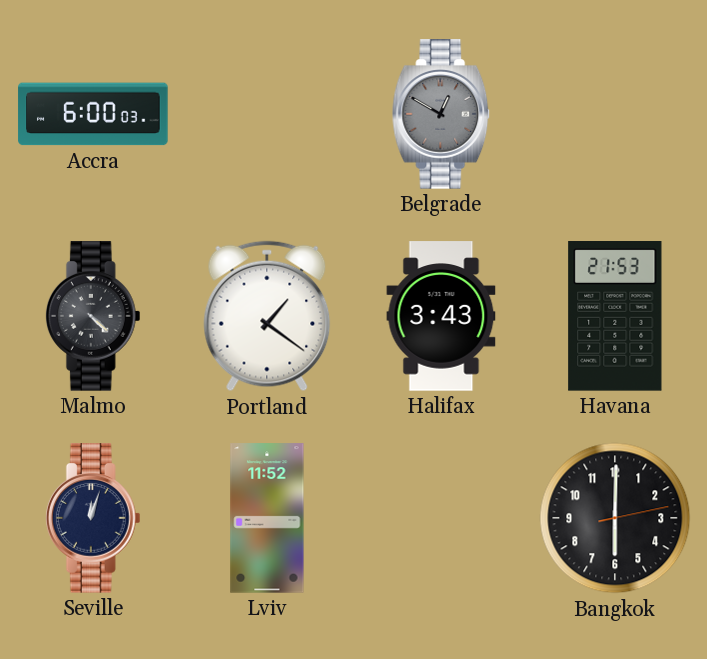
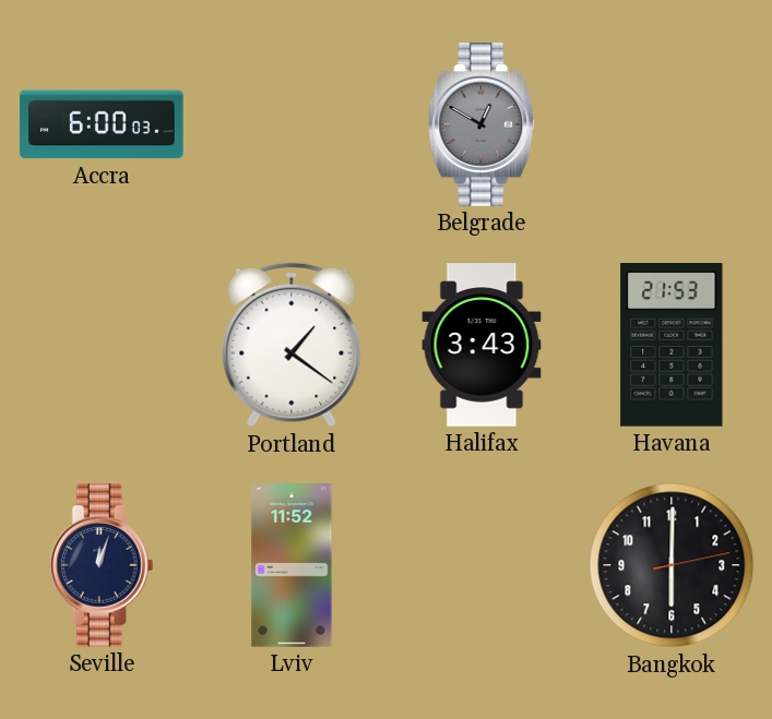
Malmo: 4:22 -> none (93, 316)
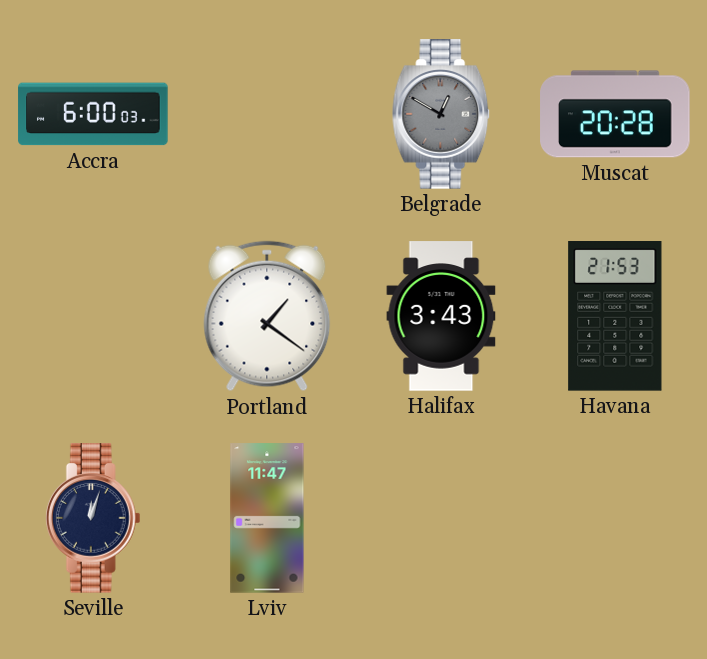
Muscat: none -> 20:28 (615, 114)
Lviv: 11:52 -> 11:47 (267, 518)
Bangkok: 6:00 -> none (672, 565)
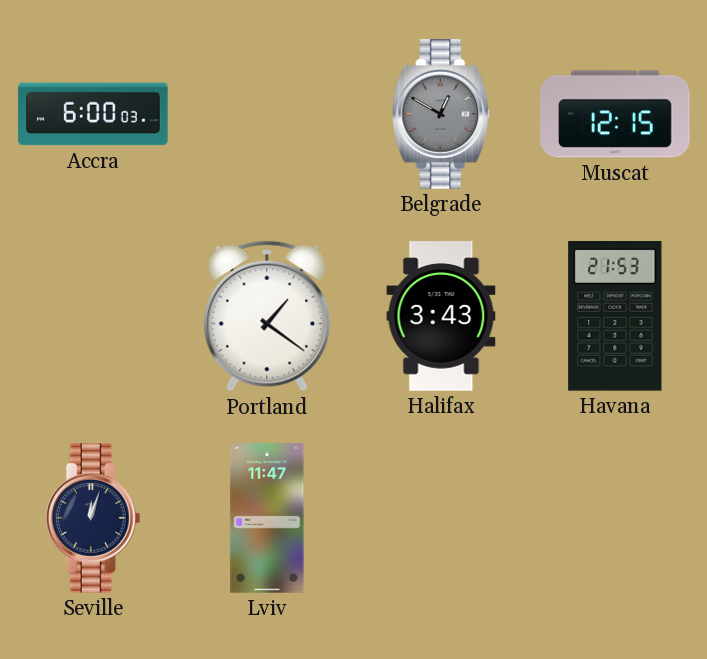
Muscat: 20:28 -> 12:15 (615, 114)
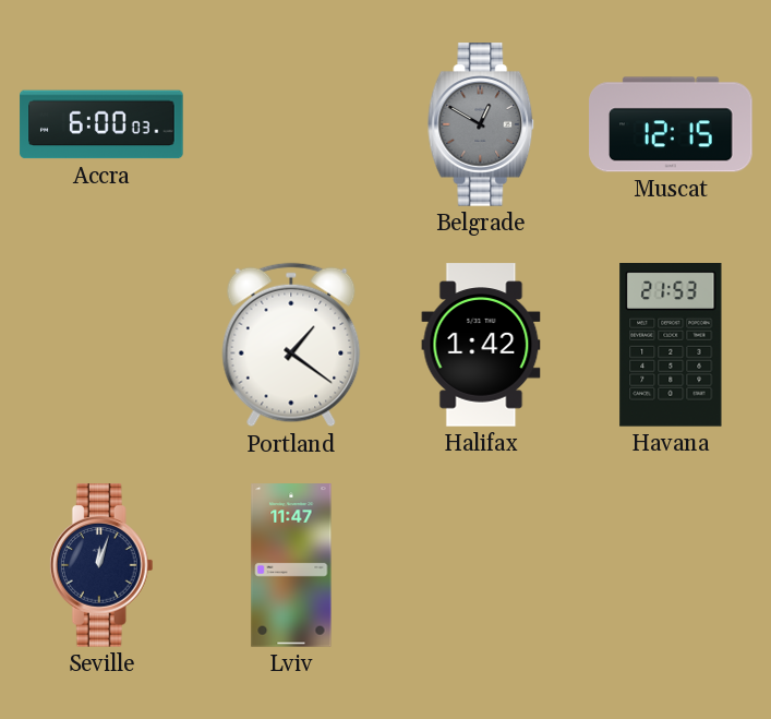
Halifax: 3:43 -> 1:42 (481, 345)
